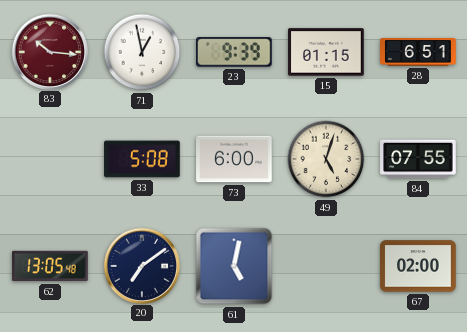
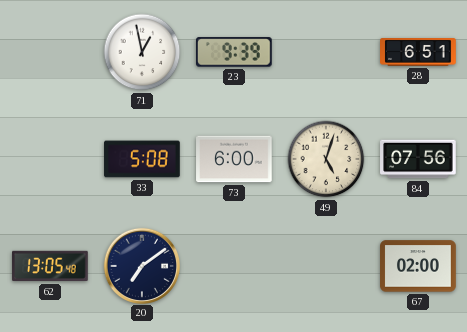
83: 10:16 -> none (49, 51)
15: 01:15 -> none (326, 52)
84: 07:55 -> 07:56 (418, 159)
61: 5:02 -> none (234, 266)
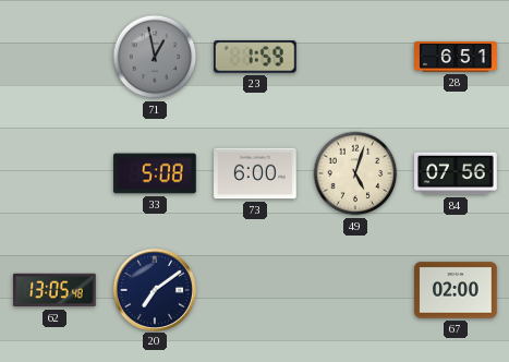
71 dial: white -> grey (155, 57)
23: 9:39 -> 1:59 (256, 57)
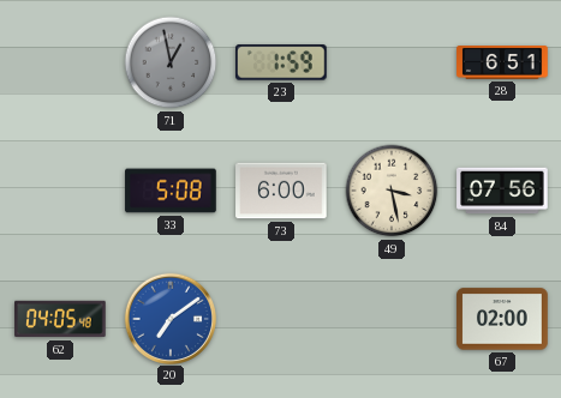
49: 5:03 -> 3:28 (392, 191)
62: 13:05 -> 04:05 (60, 319)
20 dial: navy -> blue (169, 318)
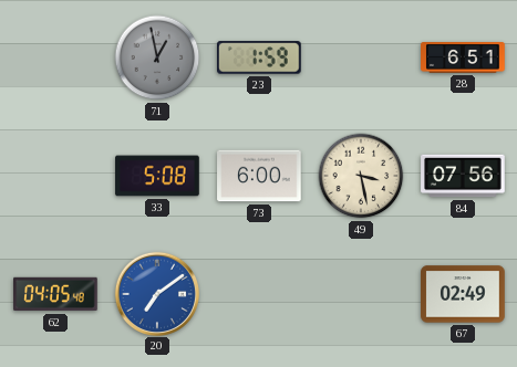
67: 02:00 -> 02:49 (463, 294)
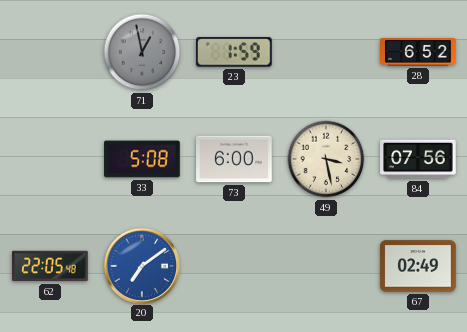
28: 6:51 -> 6:52 (418, 53)
62: 04:05 -> 22:05 (50, 266)
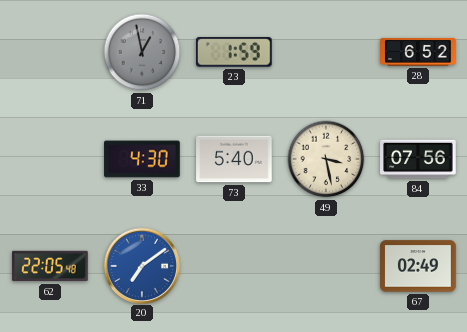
33: 5:08 -> 4:30 (142, 159)
73: 6:00 -> 5:40 (234, 159)
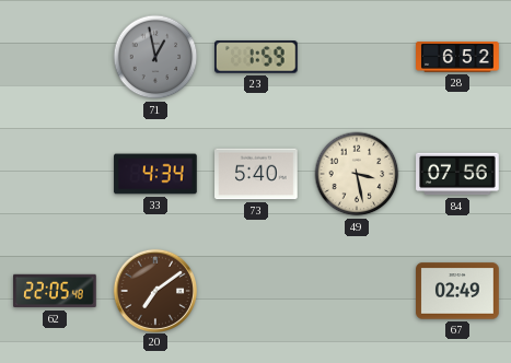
33: 4:30 -> 4:34 (155, 174)
20 dial: blue -> brown (154, 290)
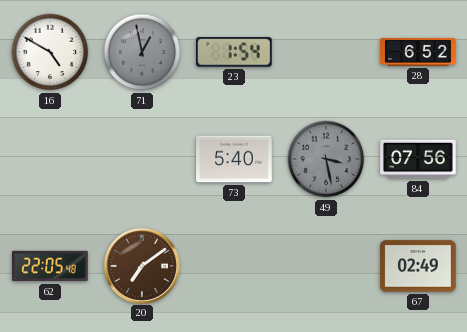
16: none -> 4:50 (50, 52)
23: 1:59 -> 1:54 (235, 52)
33: 4:34 -> none (155, 174)
49 dial: cream -> grey (326, 159)
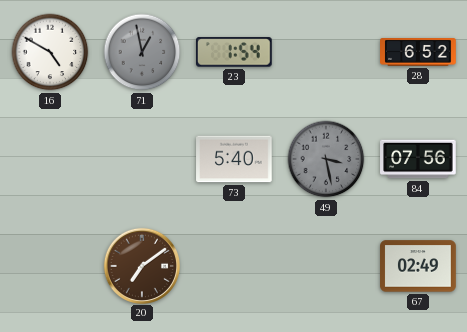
62: 22:05 -> none (50, 266)
